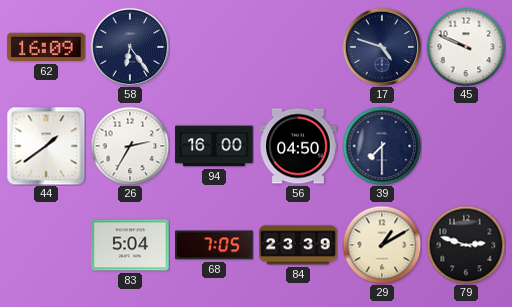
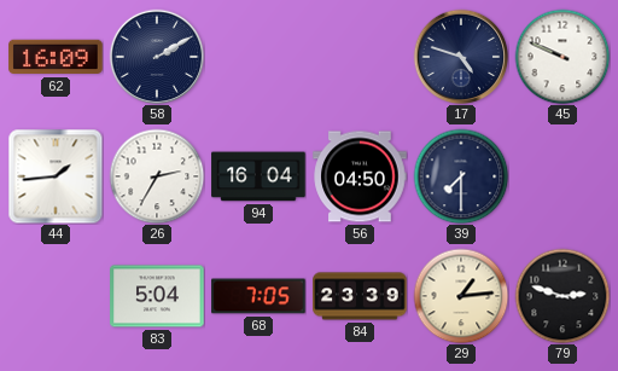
58: 6:24 -> 2:10 (157, 57)
44: 1:39 -> 1:44 (56, 176)
94: 16:00 -> 16:04 (258, 176)
29: 1:10 -> 1:14 (461, 296)
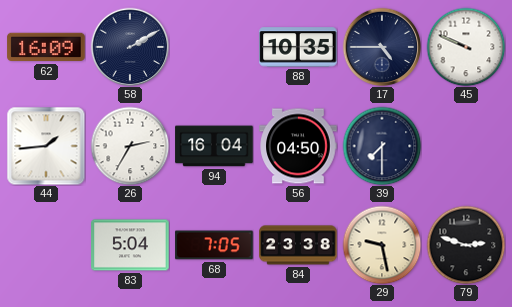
88: none -> 10:35 (298, 47)
17: 4:48 -> 4:45 (382, 47)
84: 23:39 -> 23:38 (298, 245)
29: 1:14 -> 9:28 (382, 245)
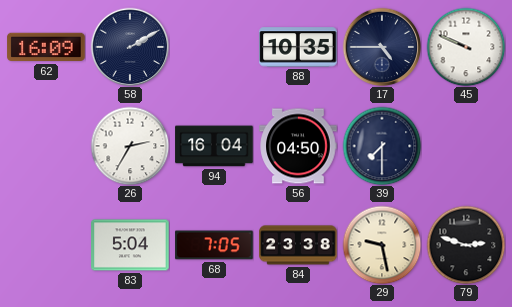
44: 1:44 -> none (46, 146)
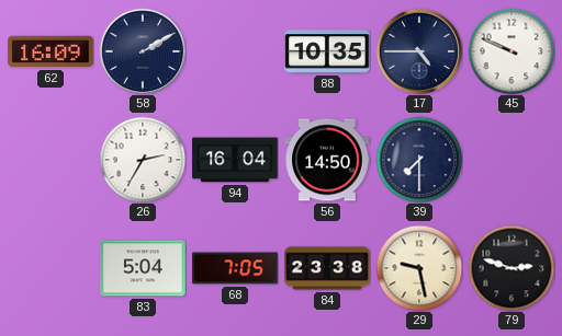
56: 04:50 -> 14:50 (327, 160)
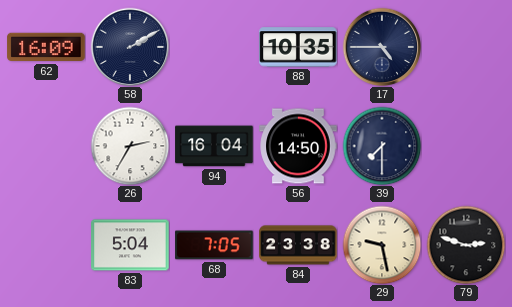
45: 9:49 -> none (512, 51)
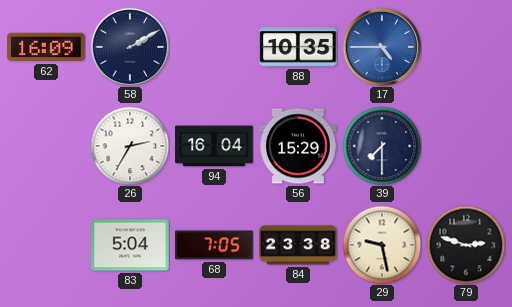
17 dial: navy -> blue (382, 47)
56: 14:50 -> 15:29 (298, 146)
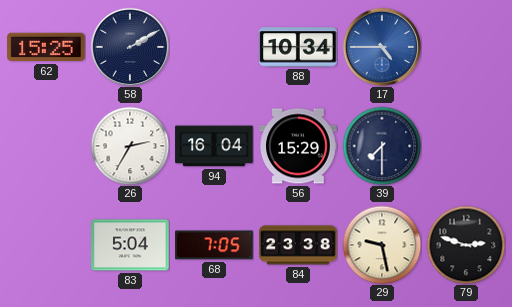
62: 16:09 -> 15:25 (46, 47)
88: 10:35 -> 10:34 (298, 47)
